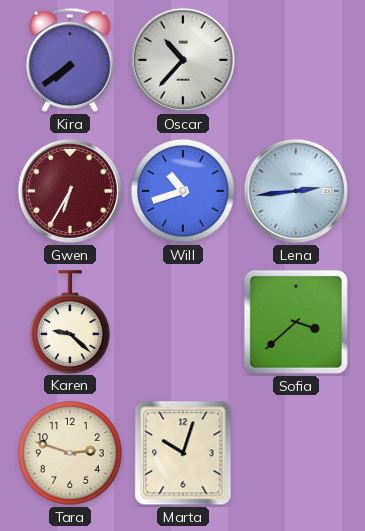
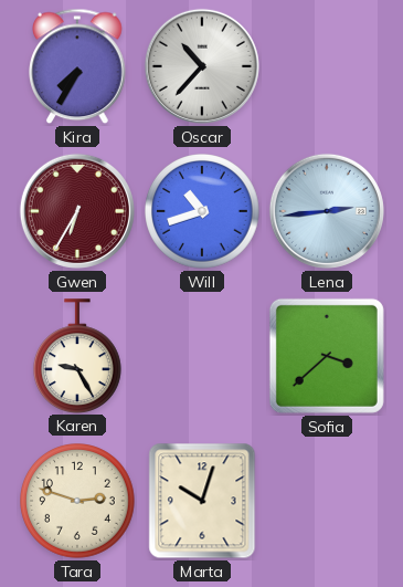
Kira: 7:39 -> 7:35 (78, 66)
Karen: 9:22 -> 9:25 (77, 356)
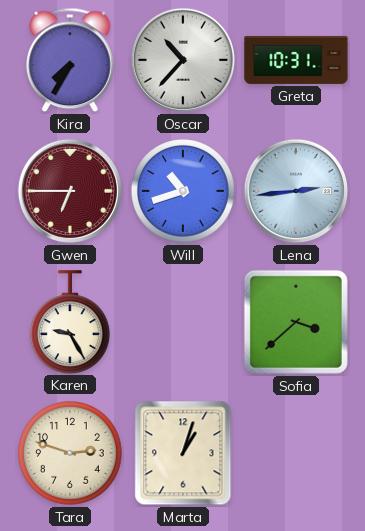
Greta: none -> 10:31 (296, 60)
Gwen: 6:35 -> 6:45 (70, 191)
Marta: 10:03 -> 1:03 (183, 453)
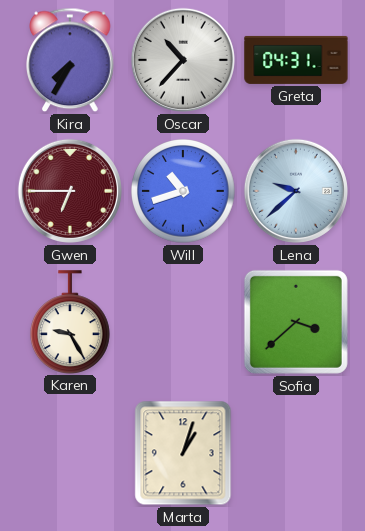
Greta: 10:31 -> 04:31 (296, 60)
Lena: 2:44 -> 9:38 (296, 191)
Tara: 2:48 -> none (71, 454)
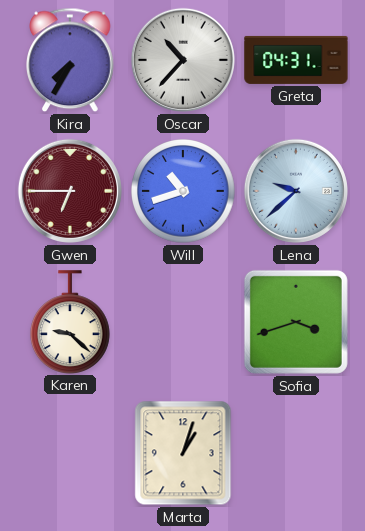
Karen: 9:25 -> 9:22 (70, 322)
Sofia: 3:38 -> 3:42 (296, 322)
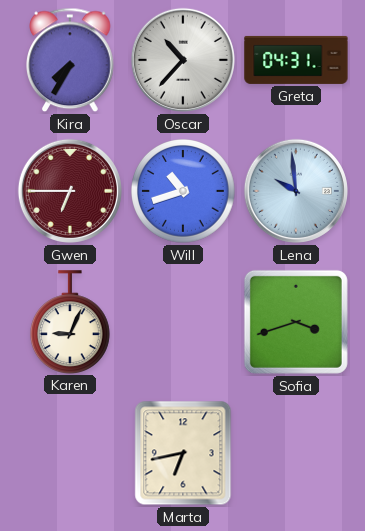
Lena: 9:38 -> 9:59 (296, 191)
Karen: 9:22 -> 9:04 (70, 322)
Marta: 1:03 -> 6:43 (183, 453)
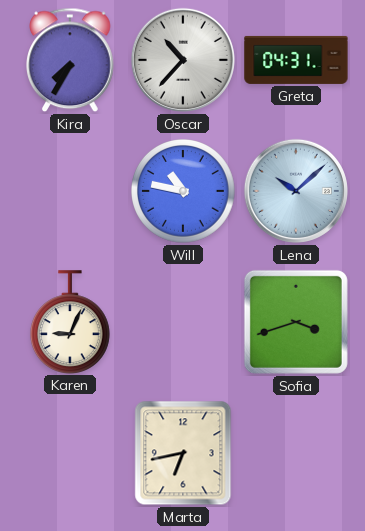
Gwen: 6:45 -> none (70, 191)
Will: 10:42 -> 10:47 (184, 192)
Lena: 9:59 -> 10:08 (296, 191)
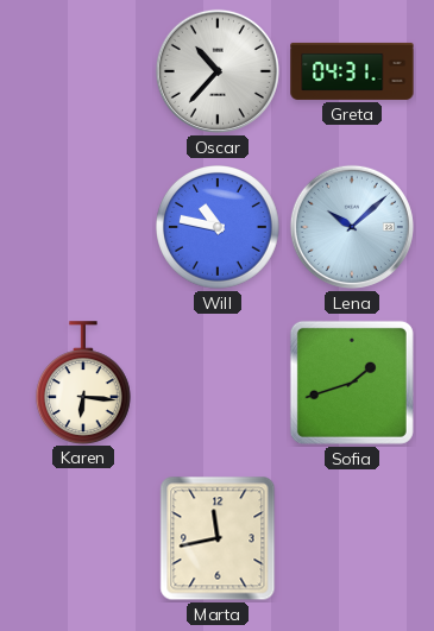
Kira: 7:35 -> none (71, 60)
Karen: 9:04 -> 6:16 (83, 383)
Sofia: 3:42 -> 1:42 (352, 383)
Marta: 6:43 -> 11:43 (218, 538)
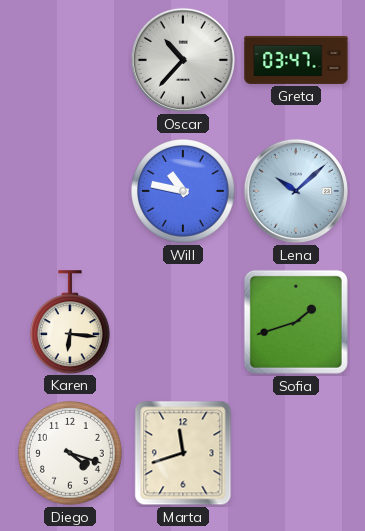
Greta: 04:31 -> 03:47 (296, 60)
Diego: none -> 4:18 (71, 454)
Marta: 11:43 -> 11:42 (183, 453)
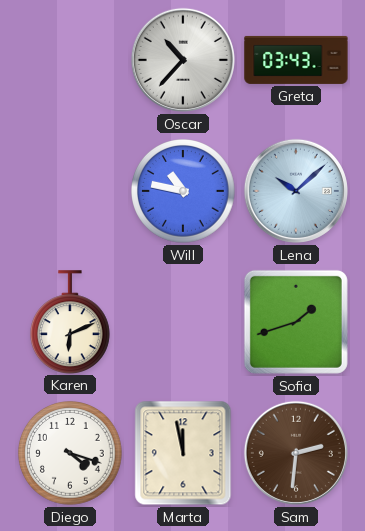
Greta: 03:47 -> 03:43 (296, 60)
Karen: 6:16 -> 6:11 (70, 322)
Marta: 11:42 -> 11:58 (183, 453)
Sam: none -> 2:31 (296, 453)
